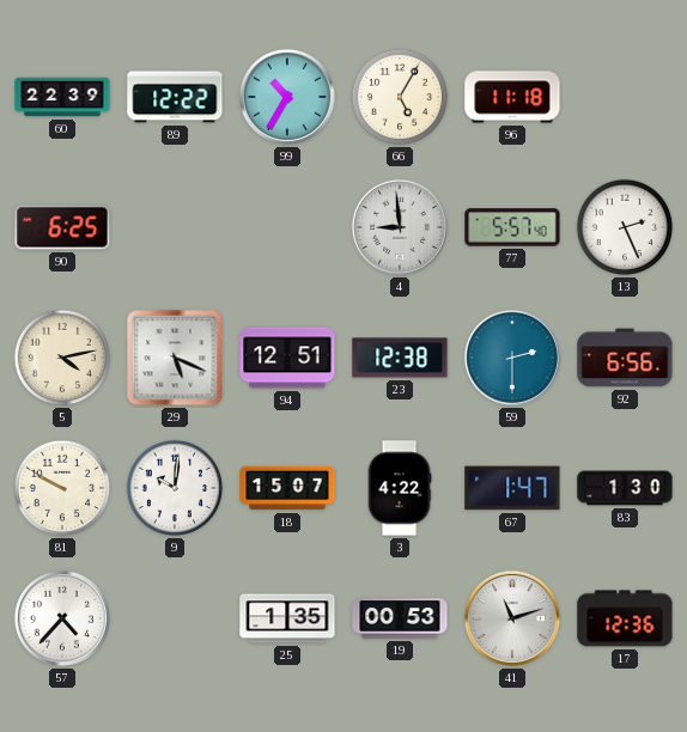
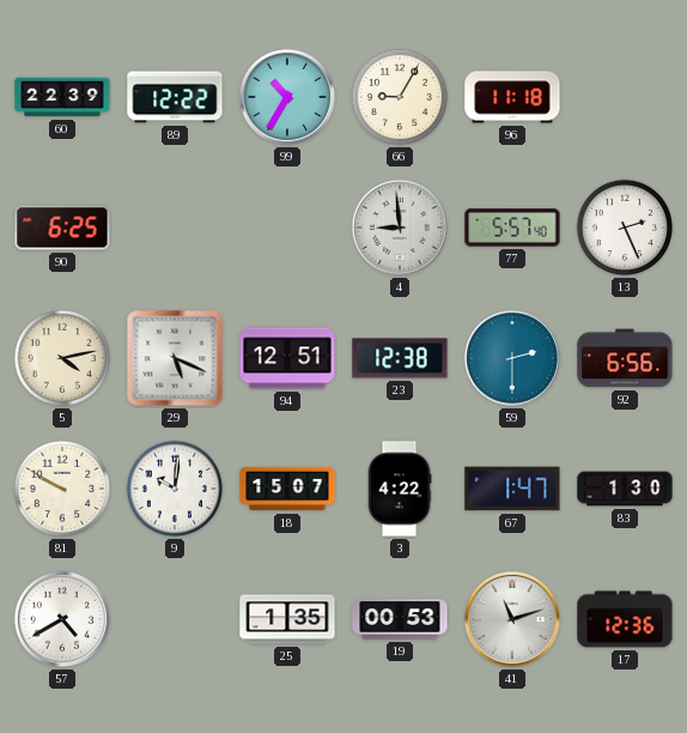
66: 5:05 -> 9:05 (400, 97)
57: 4:37 -> 4:40 (62, 619)
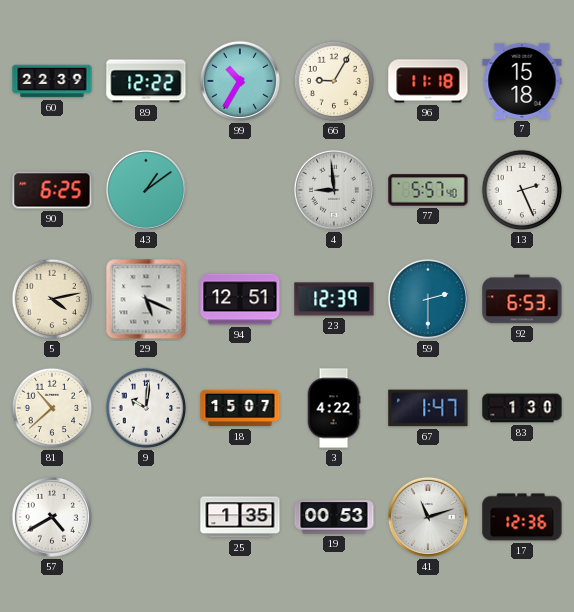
7: none -> 15:18 (522, 81)
43: none -> 1:09 (146, 190)
23: 12:38 -> 12:39 (334, 299)
92: 6:56 -> 6:53 (522, 299)
81: 9:50 -> 10:38 (52, 408)
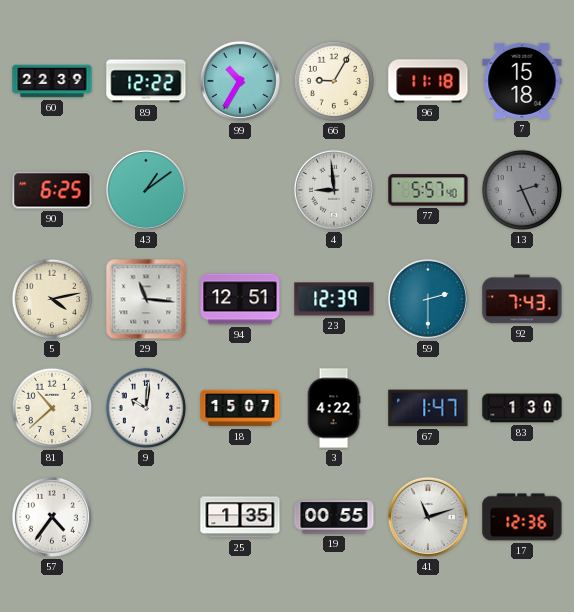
13 dial: white -> grey (522, 190)
29: 5:19 -> 11:16 (146, 299)
92: 6:53 -> 7:43 (522, 299)
57: 4:40 -> 4:36 (52, 517)
19: 00:53 -> 00:55 (334, 517)
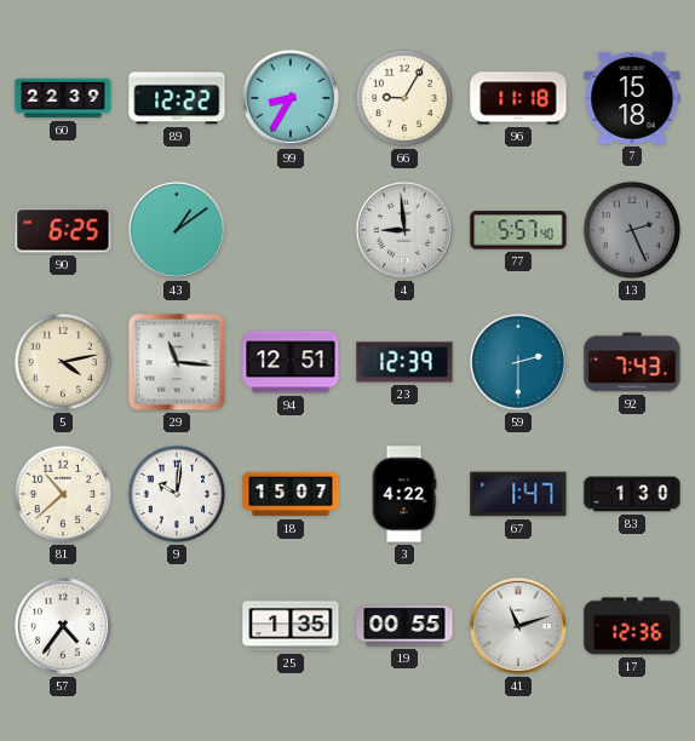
99: 10:35 -> 8:35 (291, 98)
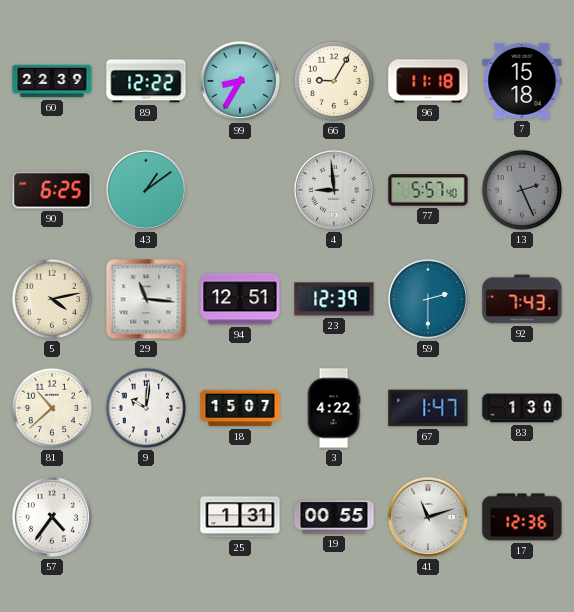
25: 1:35 -> 1:31 (240, 517)
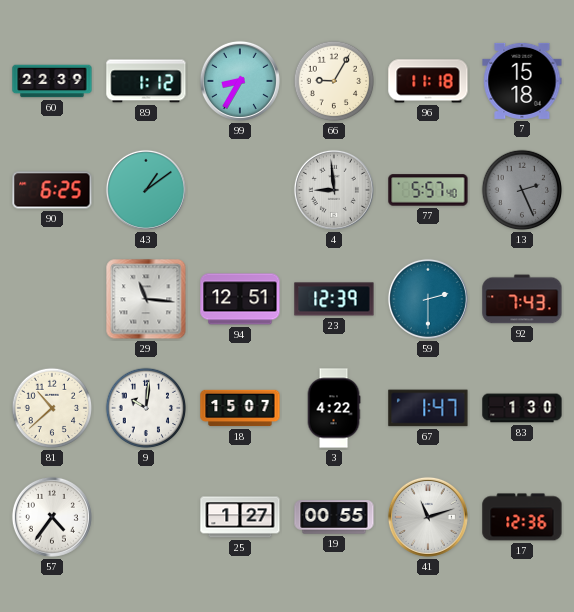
89: 12:22 -> 1:12 (146, 81)
5: 4:13 -> none (52, 299)
25: 1:31 -> 1:27 (240, 517)
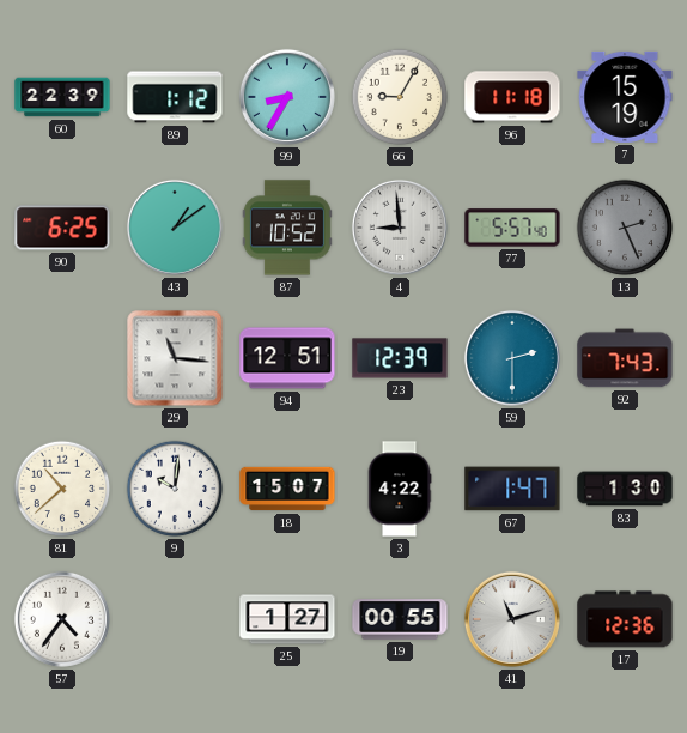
7: 15:18 -> 15:19 (625, 97)
87: none -> 10:52 (287, 228)
